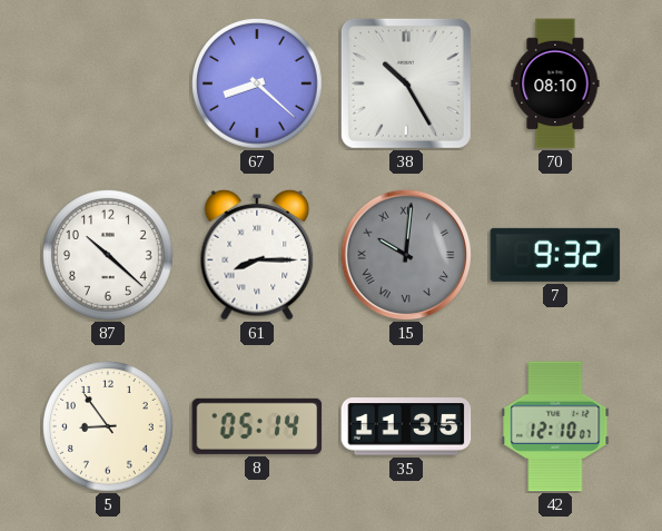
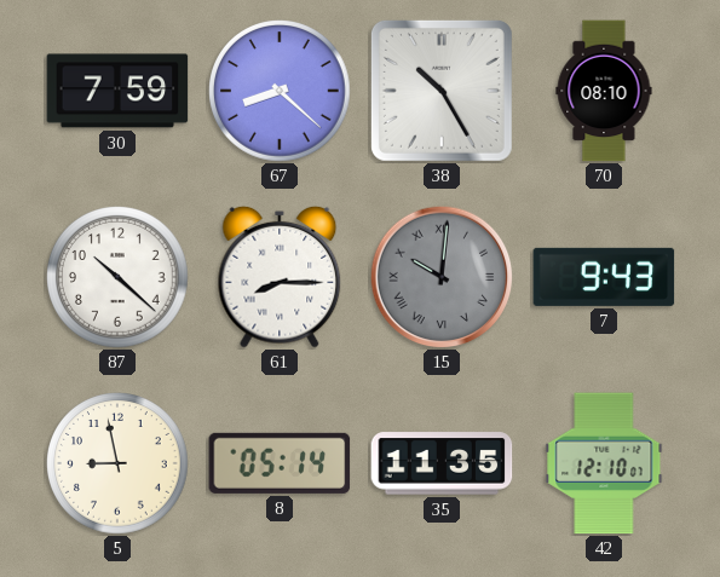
30: none -> 7:59 (117, 91)
7: 9:32 -> 9:43 (604, 277)
5: 8:54 -> 8:58 (119, 465)
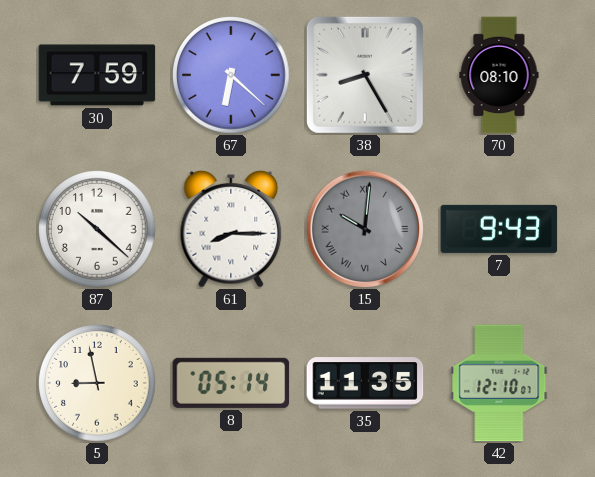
67: 8:22 -> 6:22 (232, 76)
38: 10:25 -> 8:25 (365, 75)
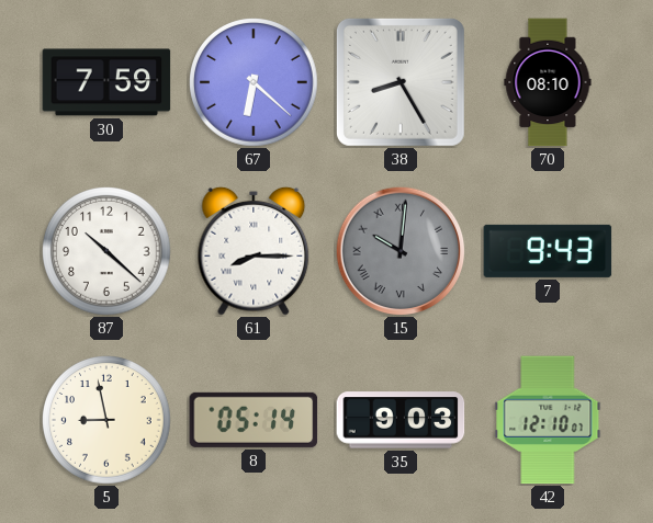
35: 11:35 -> 9:03 (401, 420)
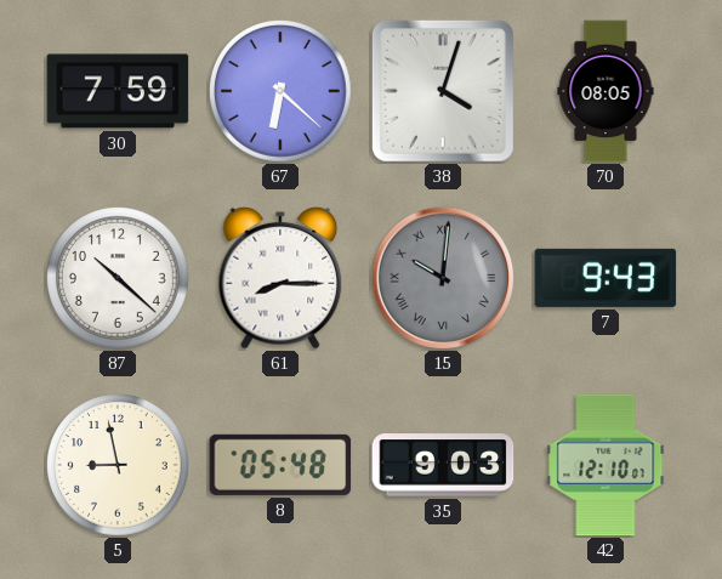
38: 8:25 -> 4:03 (443, 91)
70: 08:10 -> 08:05 (606, 91)
8: 05:14 -> 05:48 (280, 465)
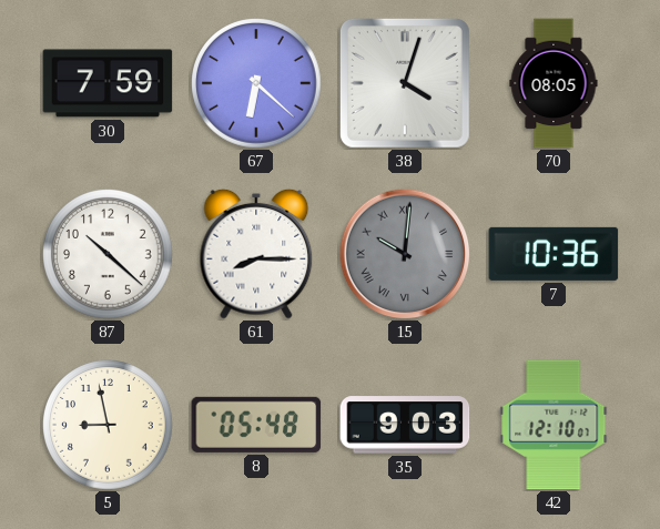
7: 9:43 -> 10:36 (554, 254)
